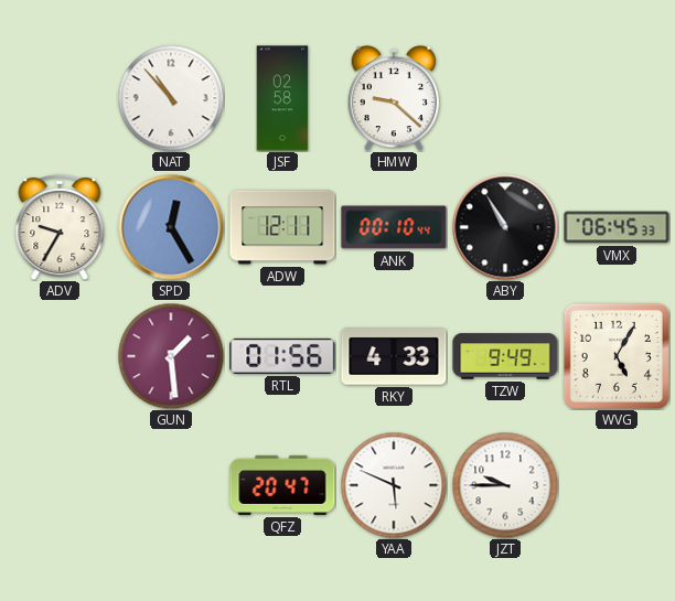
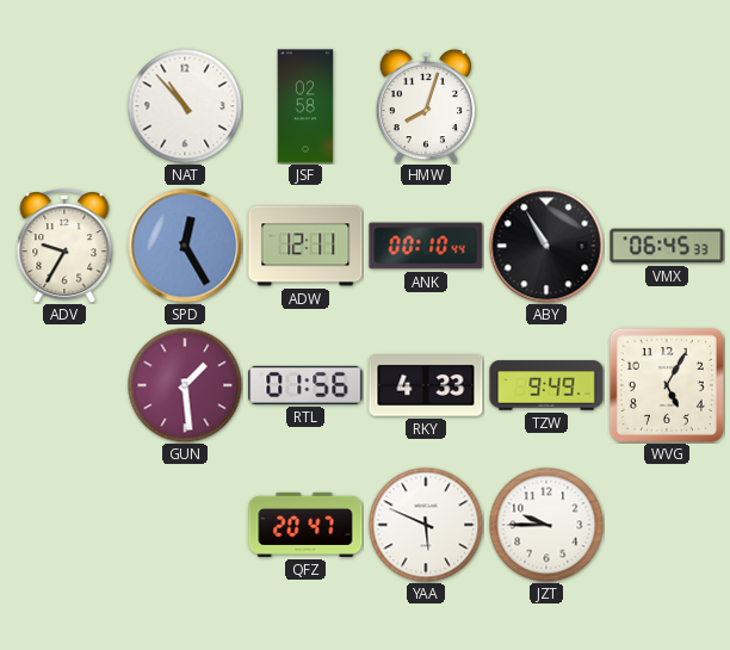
HMW: 9:22 -> 8:03 (426, 106)
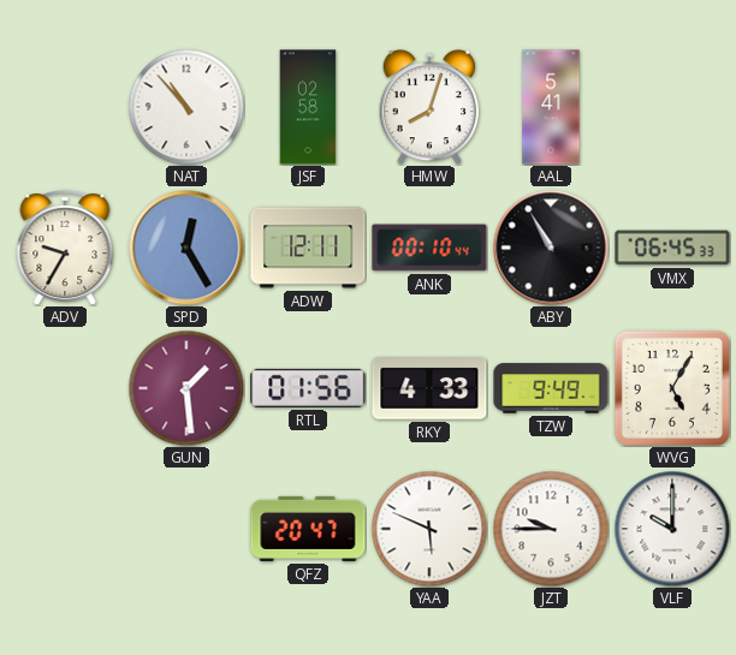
AAL: none -> 5:41 (551, 107)
VLF: none -> 10:00 (672, 529)
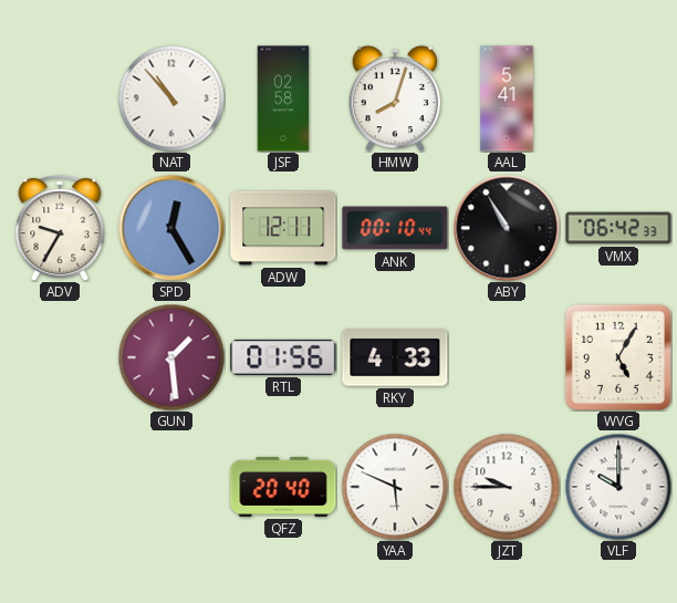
VMX: 06:45 -> 06:42 (618, 228)
TZW: 9:49 -> none (551, 388)
QFZ: 20:47 -> 20:40 (283, 487)
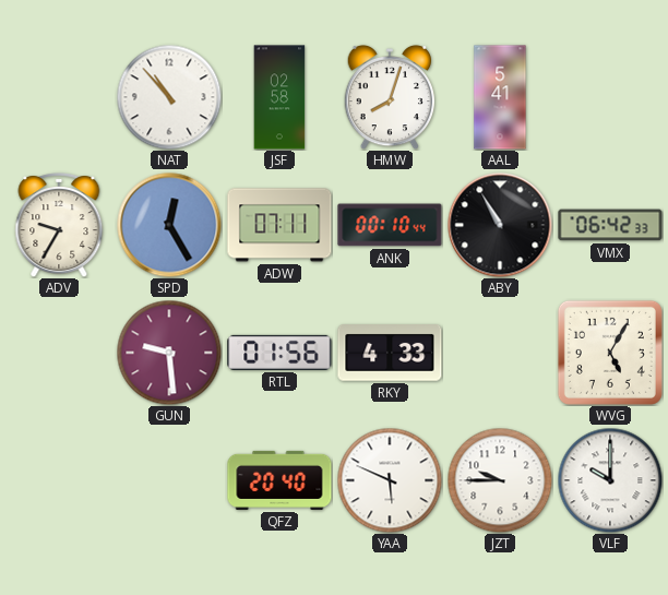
ADW: 12:11 -> 07:11 (279, 225)
GUN: 1:29 -> 9:29 (169, 353)
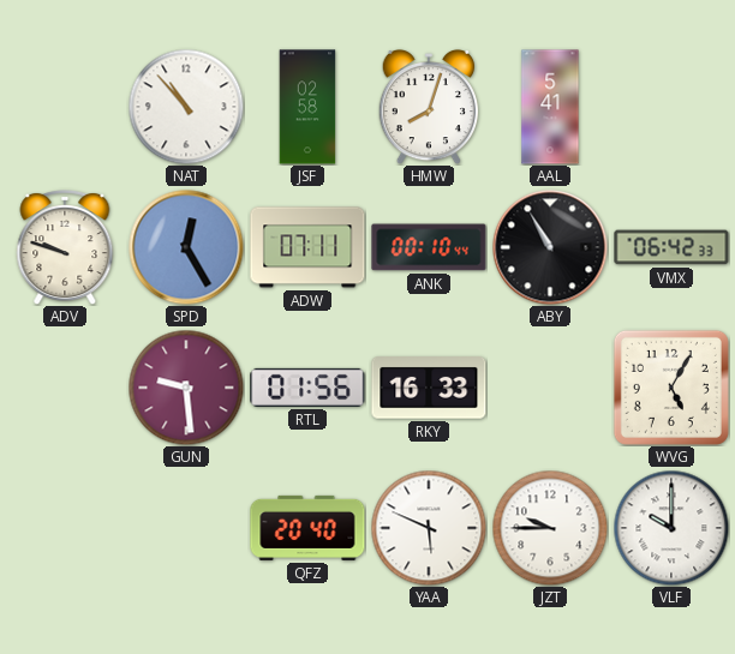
ADV: 9:35 -> 9:48 (65, 248)
RKY: 4:33 -> 16:33 (429, 388)
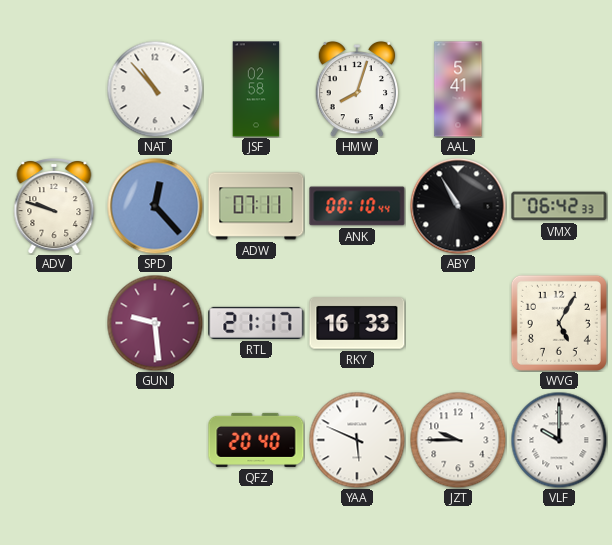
SPD: 12:25 -> 12:23 (155, 206)
RTL: 01:56 -> 21:17 (256, 323)
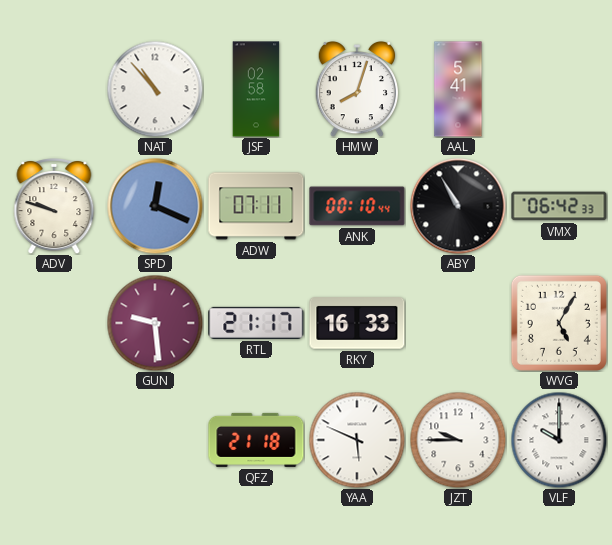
SPD: 12:23 -> 12:19 (155, 206)
QFZ: 20:40 -> 21:18 (256, 440)
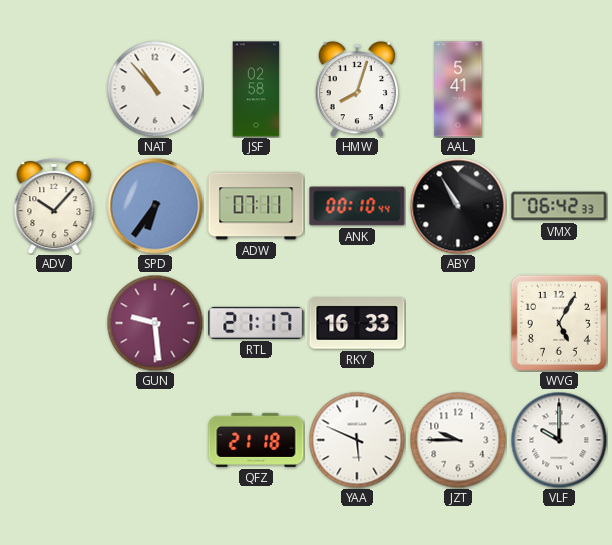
ADV: 9:48 -> 10:07 (54, 207)
SPD: 12:19 -> 6:36 (155, 206)
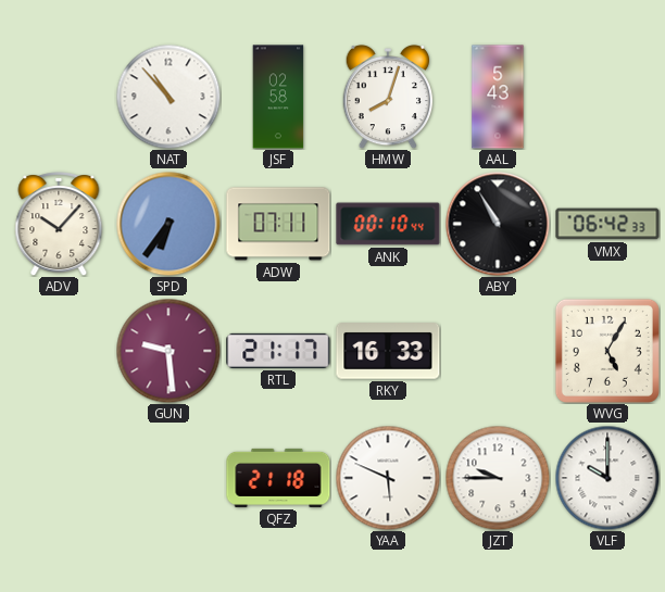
AAL: 5:41 -> 5:43 (498, 97)
